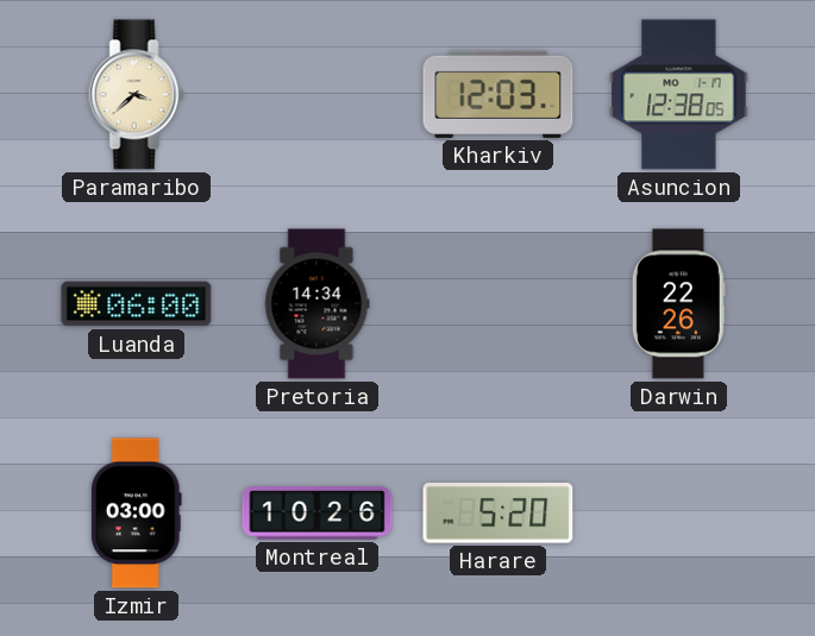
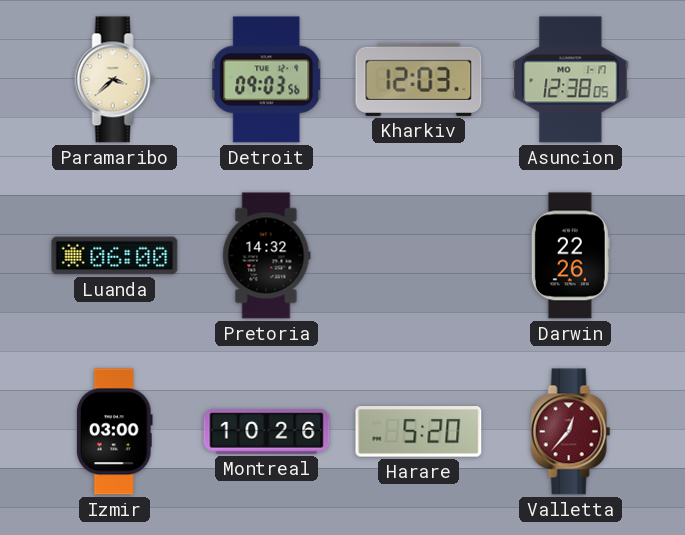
Detroit: none -> 09:03 (267, 80)
Pretoria: 14:34 -> 14:32 (266, 256)
Valletta: none -> 12:37 (571, 432)
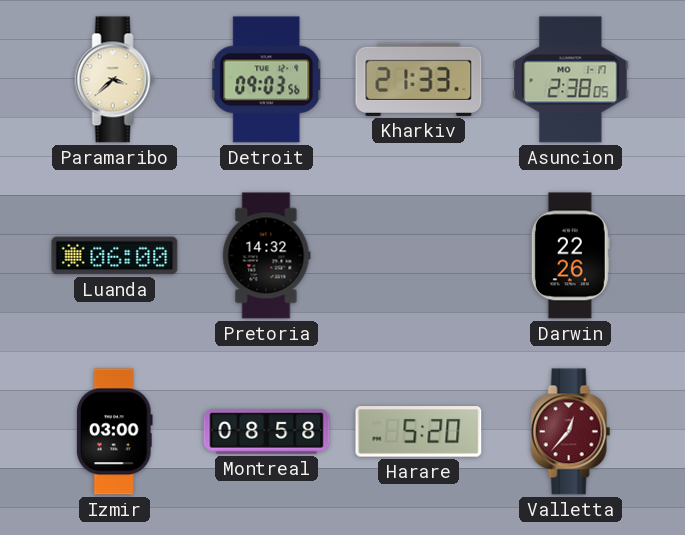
Kharkiv: 12:03 -> 21:33 (419, 79)
Asuncion: 12:38 -> 2:38 (571, 80)
Montreal: 10:26 -> 08:58 (267, 432)
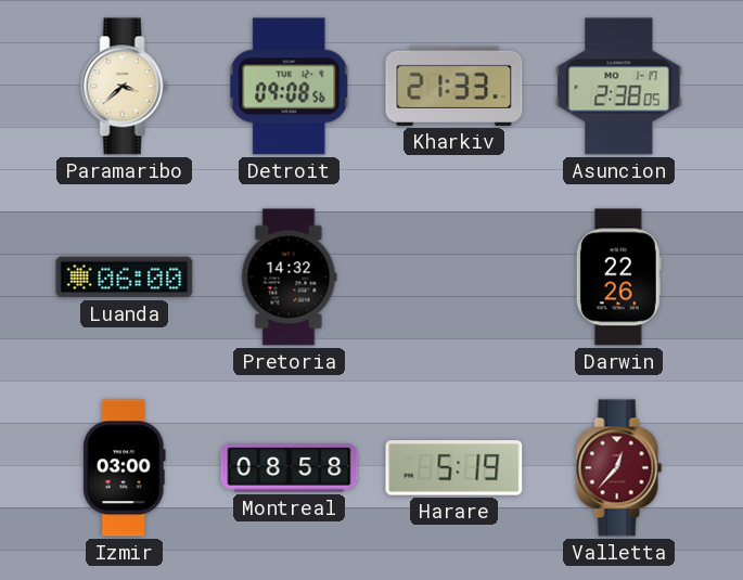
Detroit: 09:03 -> 09:08 (290, 87)
Harare: 5:20 -> 5:19 (454, 468)
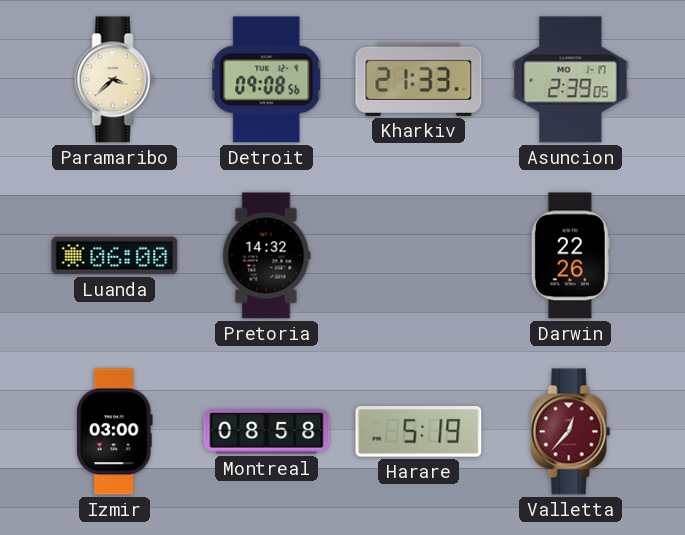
Asuncion: 2:38 -> 2:39 (571, 80)
